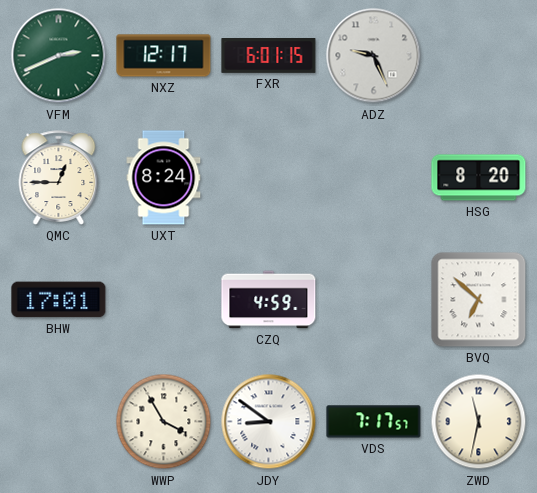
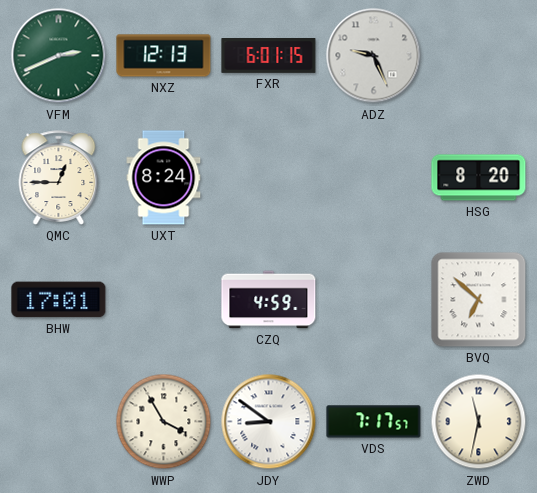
NXZ: 12:17 -> 12:13 (164, 56)
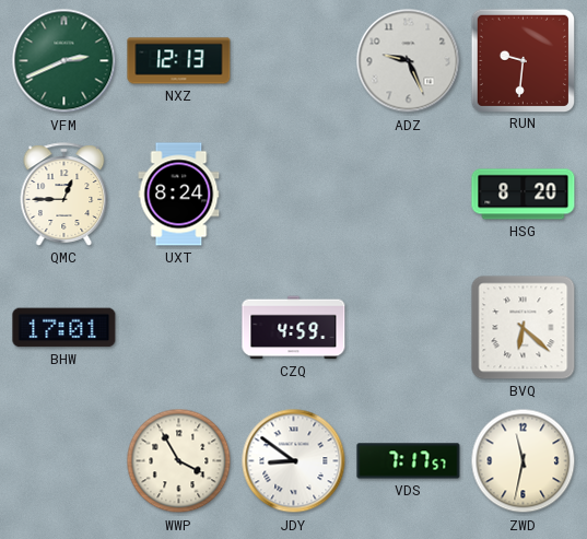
FXR: 6:01 -> none (269, 56)
RUN: none -> 9:31 (523, 60)
BVQ: 6:52 -> 6:22 (524, 328)
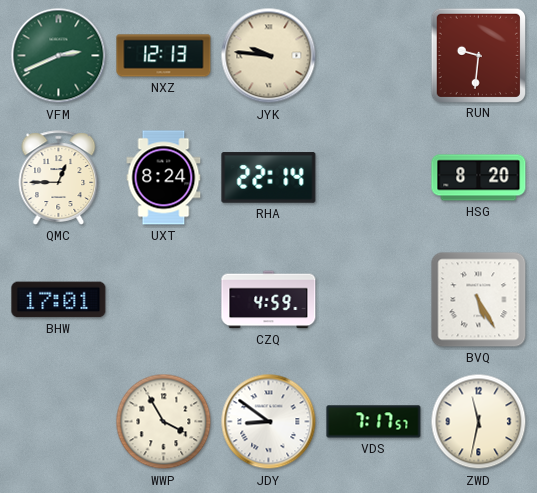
JYK: none -> 9:46 (269, 56)
ADZ: 9:26 -> none (409, 61)
RHA: none -> 22:14 (269, 178)
BVQ: 6:22 -> 5:25 (479, 300)
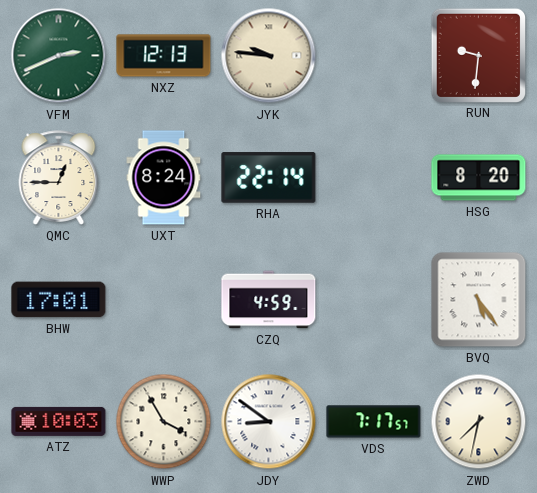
BVQ: 5:25 -> 5:24 (479, 300)
ATZ: none -> 10:03 (59, 421)
ZWD: 11:32 -> 7:32 (479, 422)
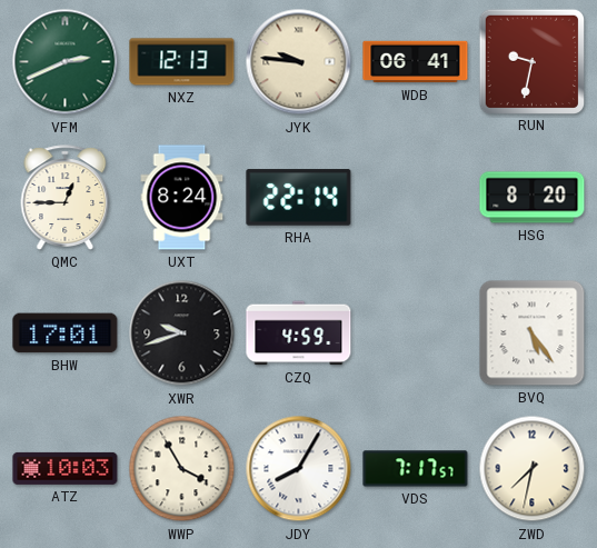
WDB: none -> 06:41 (416, 62)
RUN: 9:31 -> 9:32 (531, 61)
XWR: none -> 9:42 (182, 333)
JDY: 8:51 -> 8:05 (299, 469)
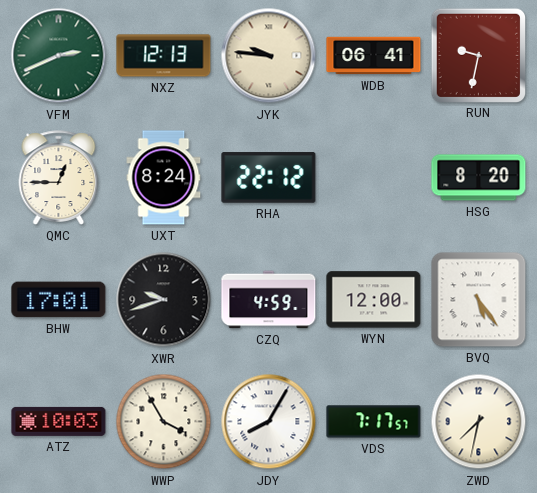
RHA: 22:14 -> 22:12 (269, 178)
WYN: none -> 12:00 (374, 300)
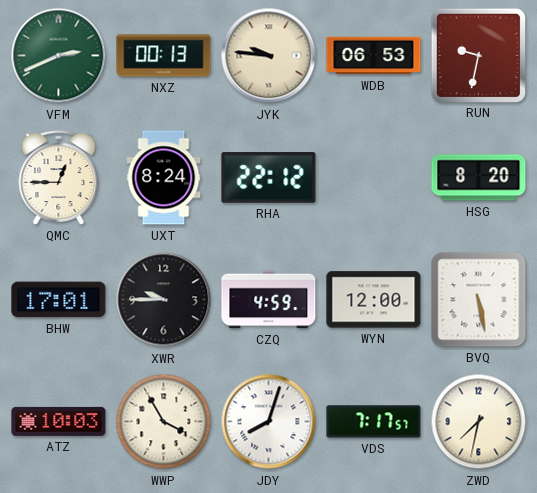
NXZ: 12:13 -> 00:13 (164, 56)
WDB: 06:41 -> 06:53 (374, 56)
XWR: 9:42 -> 9:45 (164, 300)
BVQ: 5:24 -> 5:28 (479, 300)
JDY: 8:05 -> 8:03 (269, 422)
